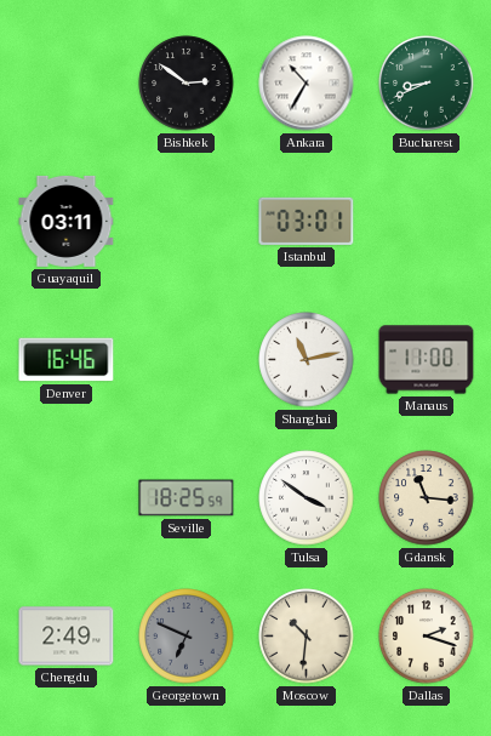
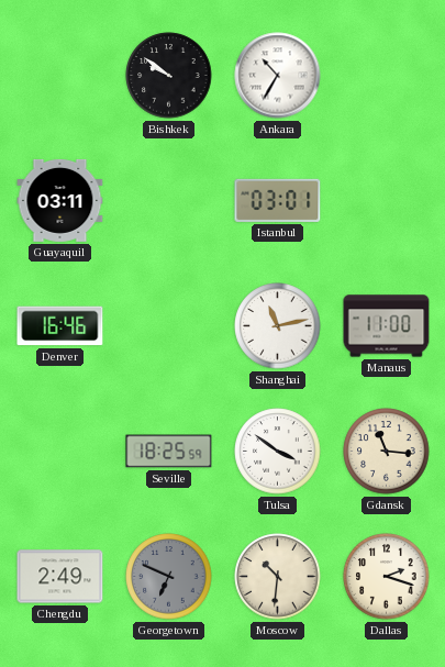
Bishkek: 2:51 -> 9:51 (169, 76)
Bucharest: 8:41 -> none (427, 84)
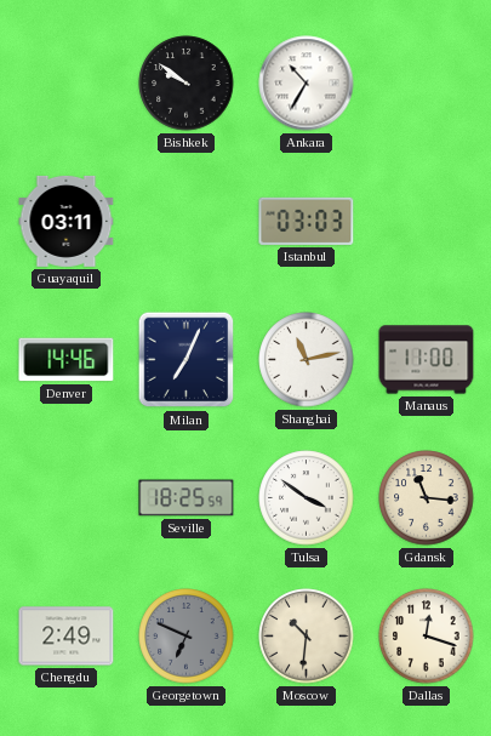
Istanbul: 03:01 -> 03:03 (307, 221)
Denver: 16:46 -> 14:46 (67, 360)
Milan: none -> 7:04 (187, 360)
Dallas: 2:18 -> 12:18 (427, 637)
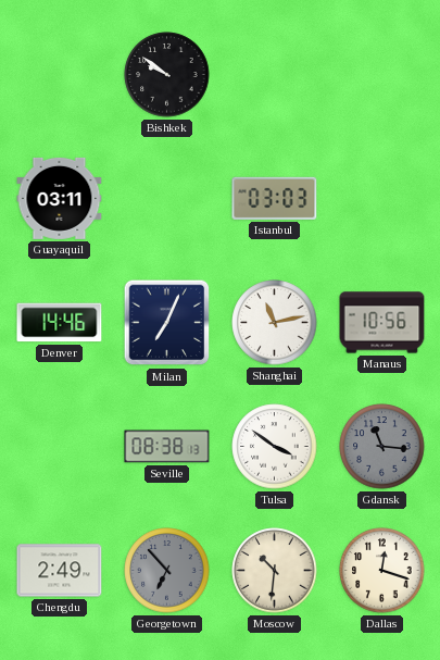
Ankara: 10:35 -> none (307, 84)
Manaus: 11:00 -> 10:56 (382, 323)
Seville: 18:25 -> 08:38 (167, 447)
Gdansk dial: cream -> grey (382, 447)
Georgetown: 6:49 -> 6:53 (167, 571)
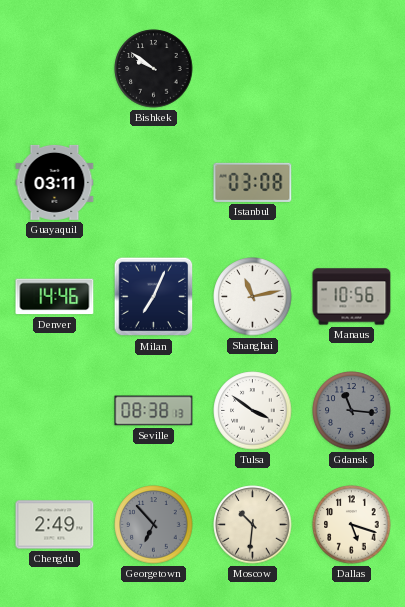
Istanbul: 03:03 -> 03:08 (253, 182)
Dallas: 12:18 -> 5:18 (352, 525)
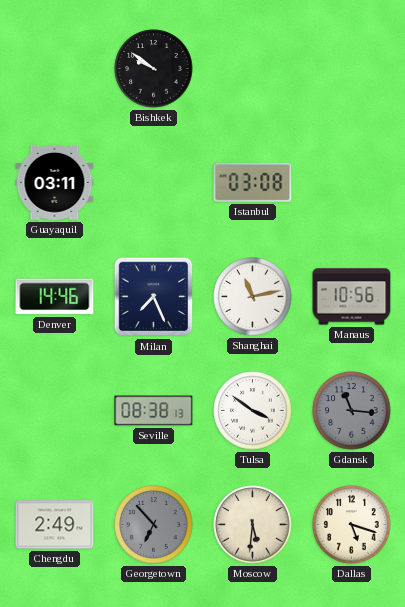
Milan: 7:04 -> 7:26 (154, 297)
Moscow: 10:31 -> 5:31 (253, 525)
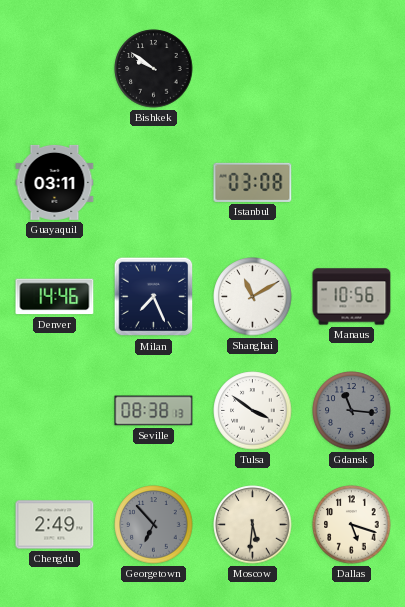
Shanghai: 11:13 -> 11:10 (253, 297)
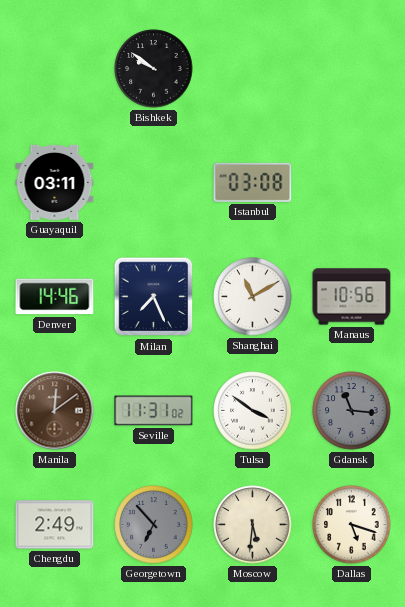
Manila: none -> 12:09 (55, 411)
Seville: 08:38 -> 11:31 (154, 411)
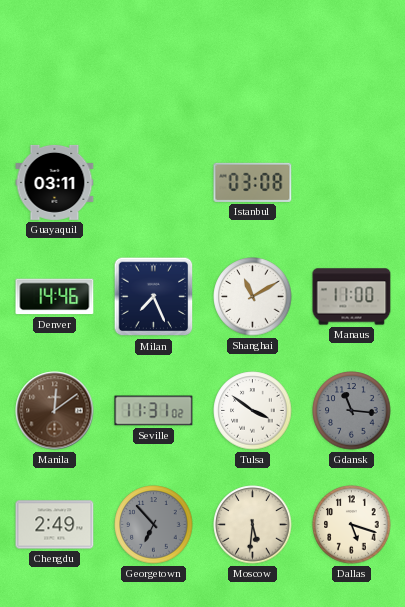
Bishkek: 9:51 -> none (154, 69)
Manaus: 10:56 -> 11:00 (352, 297)
